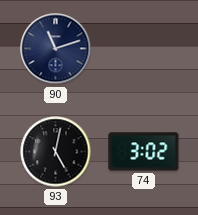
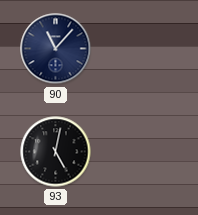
90: 11:12 -> 11:07 (56, 49)
74: 3:02 -> none (144, 152)
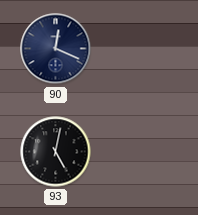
90: 11:07 -> 12:19 (56, 49)
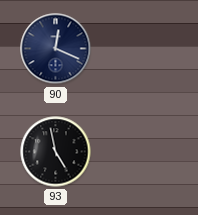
93: 5:02 -> 4:58 (56, 152)
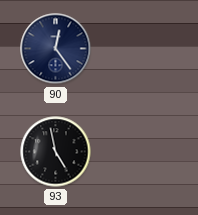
90: 12:19 -> 12:24 (56, 49)
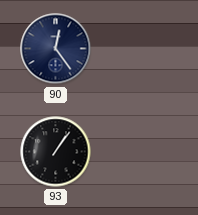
93: 4:58 -> 1:06 (56, 152)
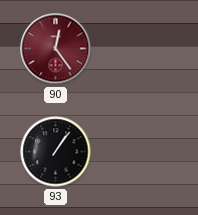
90 dial: navy -> burgundy (56, 49)
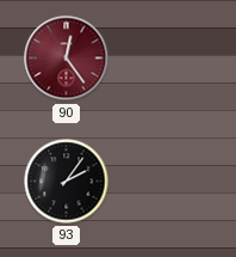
93: 1:06 -> 2:06 (67, 182)
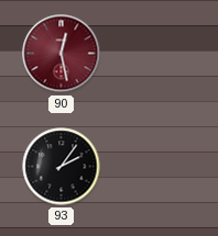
90: 12:24 -> 12:28 (62, 54)
